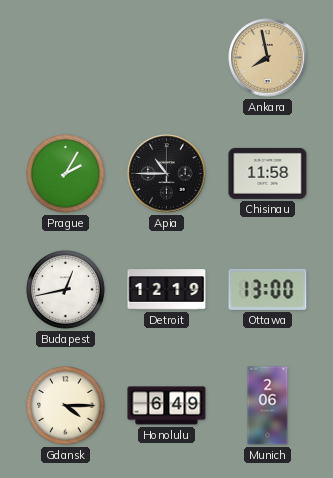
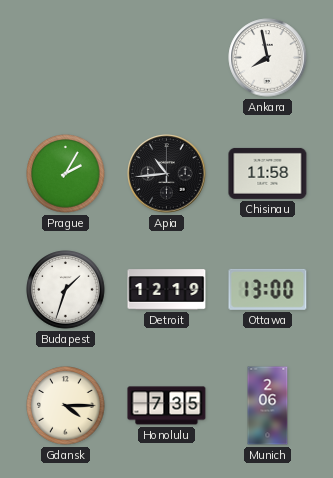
Ankara dial: champagne -> white (268, 58)
Apia: 10:45 -> 10:44 (167, 174)
Budapest: 12:43 -> 1:33 (66, 290)
Honolulu: 6:49 -> 7:35 (167, 406)
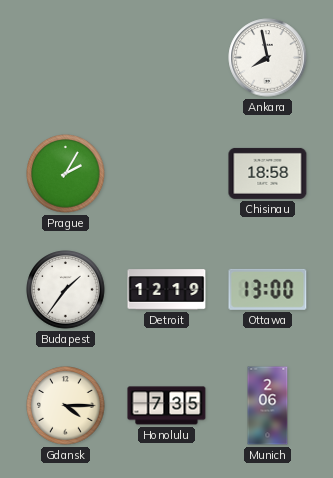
Apia: 10:44 -> none (167, 174)
Chisinau: 11:58 -> 18:58 (268, 173)
Budapest: 1:33 -> 1:36 (66, 290)
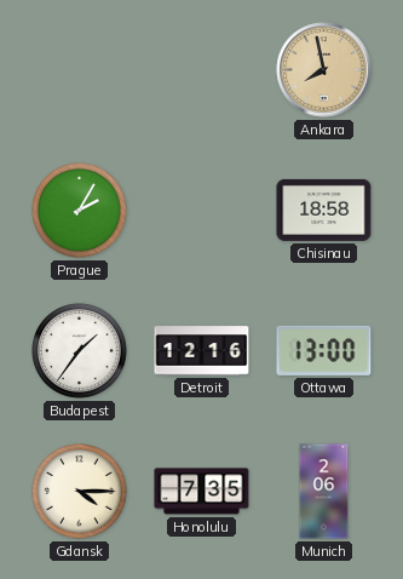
Ankara dial: white -> champagne (324, 70)
Detroit: 12:19 -> 12:16 (202, 351)
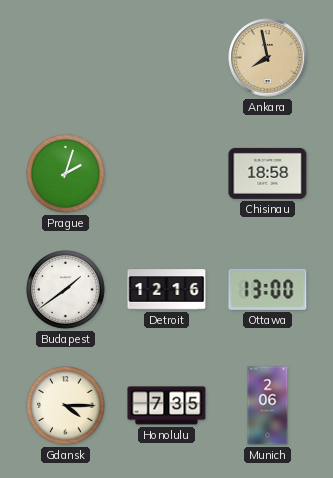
Prague: 2:05 -> 2:03 (66, 174)
Budapest: 1:36 -> 1:39 (66, 290)
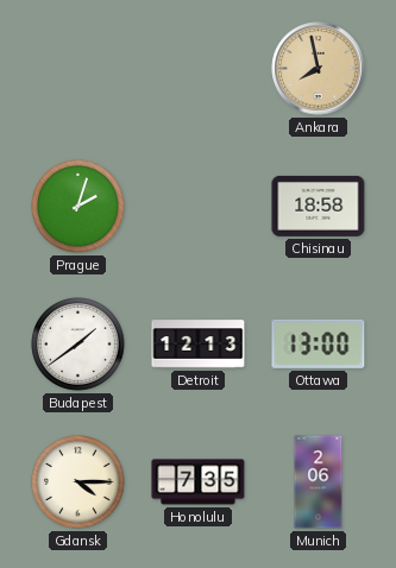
Detroit: 12:16 -> 12:13 (199, 345)
